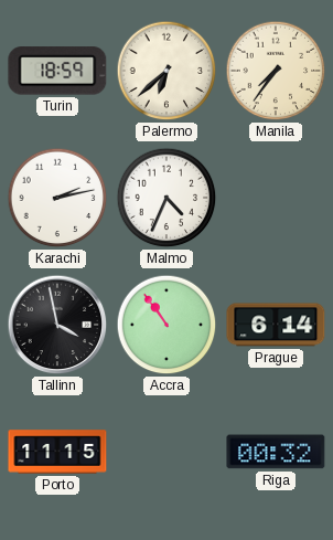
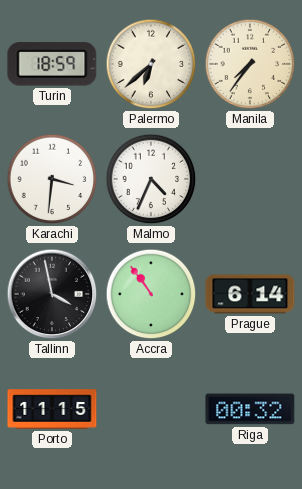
Karachi: 2:13 -> 3:31 (52, 179)
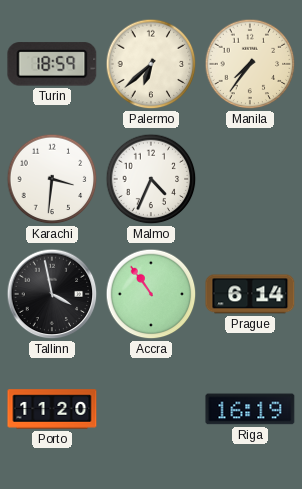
Porto: 11:15 -> 11:20 (52, 409)
Riga: 00:32 -> 16:19 (250, 409)
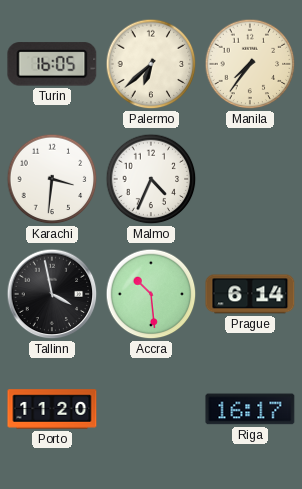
Turin: 18:59 -> 16:05 (52, 64)
Accra: 10:54 -> 10:29 (151, 294)
Riga: 16:19 -> 16:17 (250, 409)
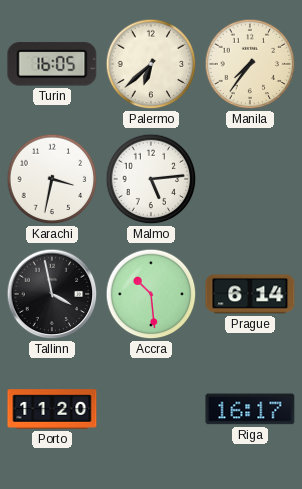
Karachi: 3:31 -> 3:32 (52, 179)
Malmo: 4:34 -> 5:14 (151, 179)
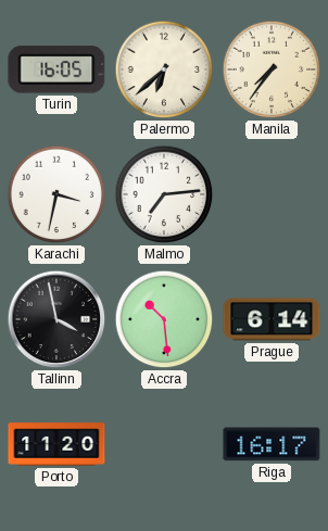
Malmo: 5:14 -> 7:14 (164, 194)
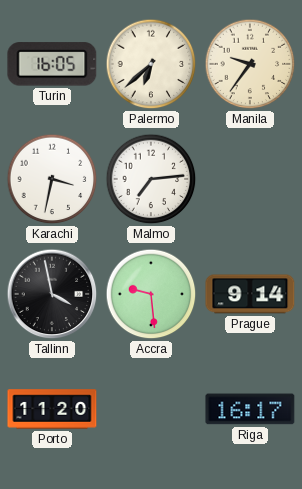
Manila: 7:36 -> 9:36 (250, 64)
Accra: 10:29 -> 9:29 (151, 294)
Prague: 6:14 -> 9:14 (250, 294)
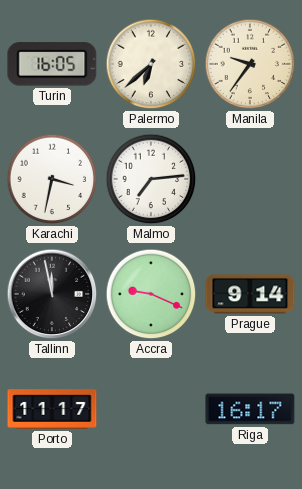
Tallinn: 3:58 -> 11:58 (52, 294)
Accra: 9:29 -> 9:19 (151, 294)
Porto: 11:20 -> 11:17 (52, 409)
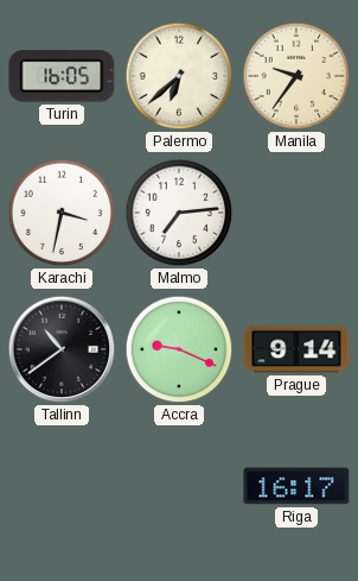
Tallinn: 11:58 -> 10:39 (62, 349)
Porto: 11:17 -> none (52, 409)
